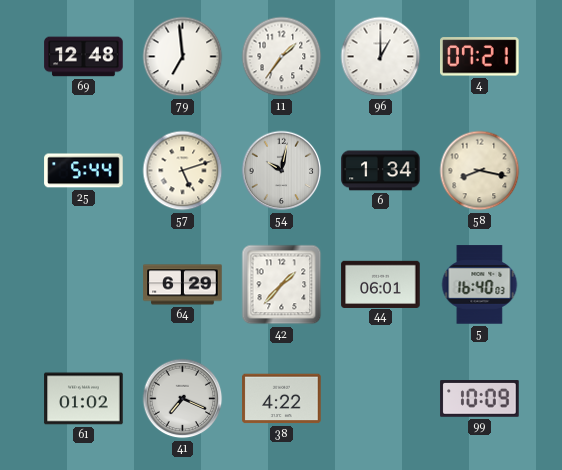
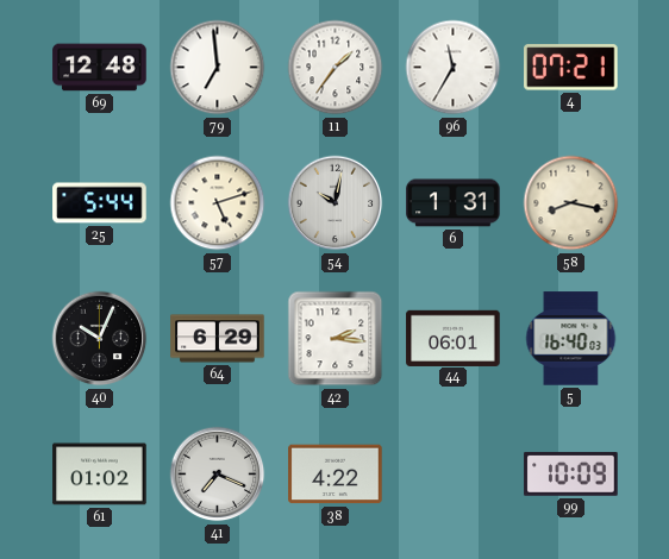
96: 1:00 -> 11:35 (454, 68)
6: 1:34 -> 1:31 (454, 203)
40: none -> 10:04 (100, 339)
42: 1:37 -> 2:16 (336, 339)
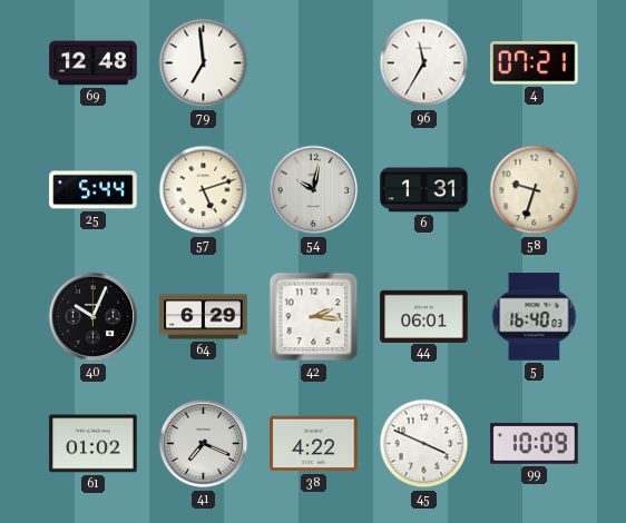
11: 1:36 -> none (336, 68)
58: 8:17 -> 9:33 (535, 190)
45: none -> 3:49 (424, 444)
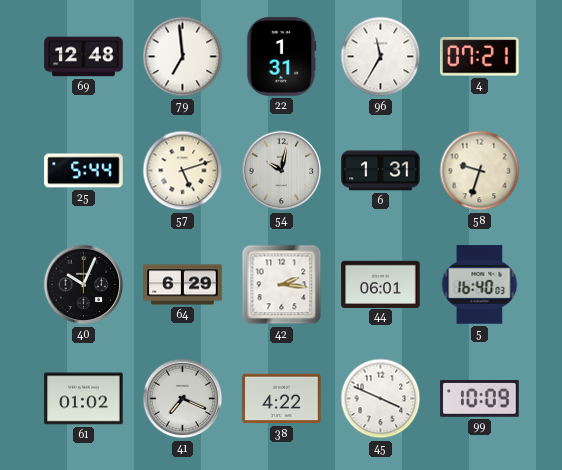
22: none -> 1:31 (281, 57)
